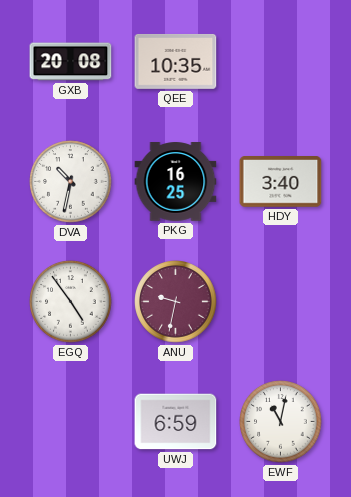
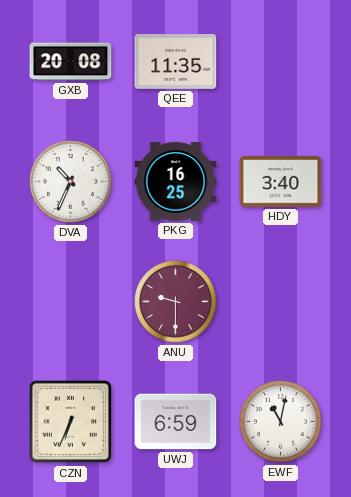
QEE: 10:35 -> 11:35 (176, 61)
DVA: 10:32 -> 10:34 (71, 182)
EGQ: 4:54 -> none (71, 302)
ANU: 9:32 -> 9:30 (176, 302)
CZN: none -> 6:34 (71, 422)
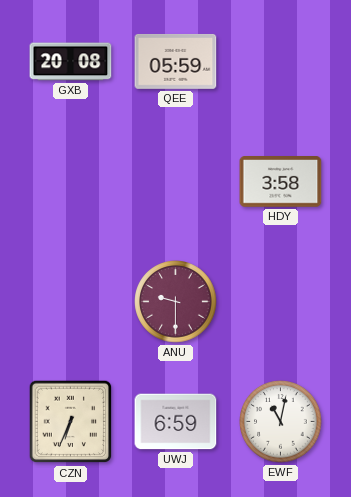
QEE: 11:35 -> 05:59 (176, 61)
DVA: 10:34 -> none (71, 182)
PKG: 16:25 -> none (176, 182)
HDY: 3:40 -> 3:58 (281, 182)
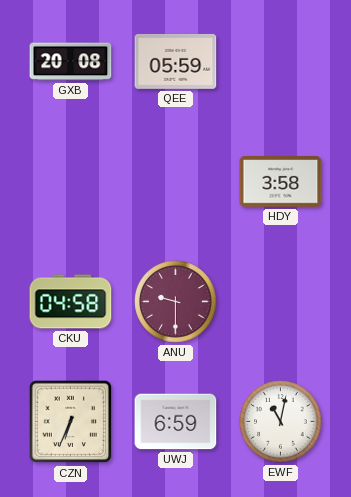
CKU: none -> 04:58 (71, 302)
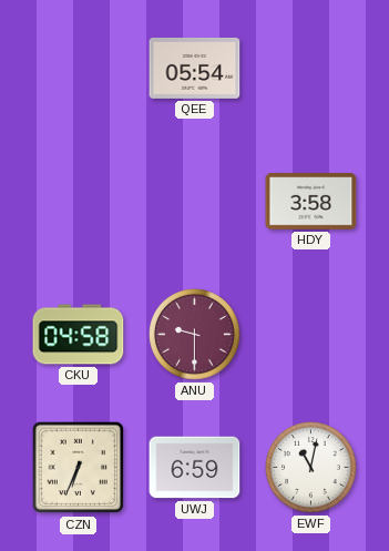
GXB: 20:08 -> none (71, 62)
QEE: 05:59 -> 05:54 (195, 68)
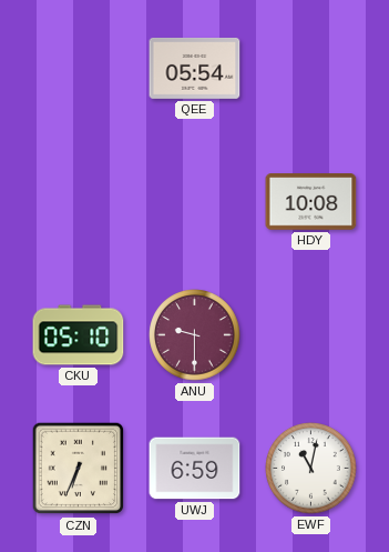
HDY: 3:58 -> 10:08 (311, 202)
CKU: 04:58 -> 05:10 (79, 335)
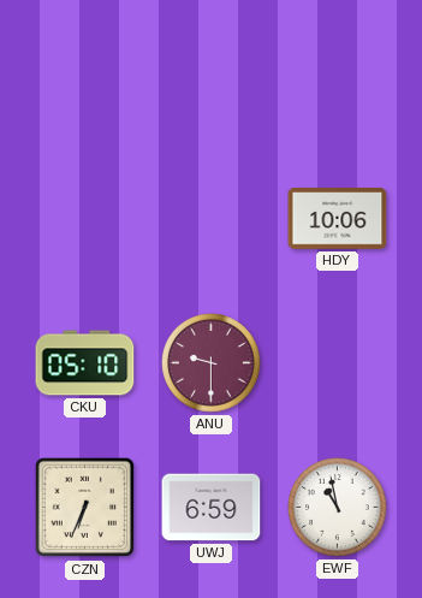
QEE: 05:54 -> none (195, 68)
HDY: 10:08 -> 10:06 (338, 219)
EWF: 11:02 -> 10:58 (338, 508)
